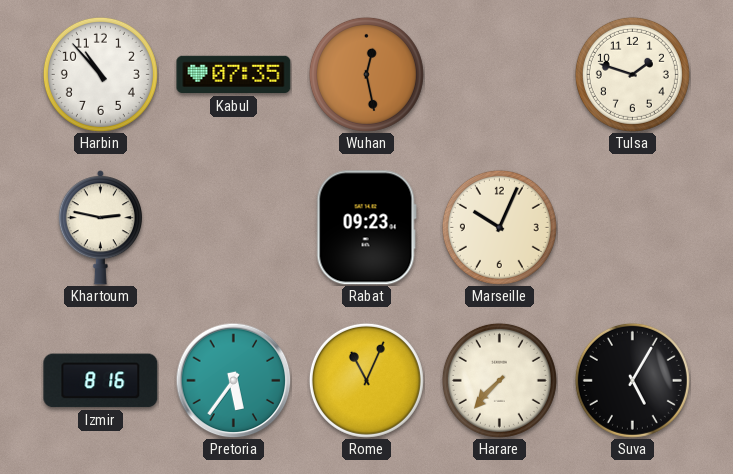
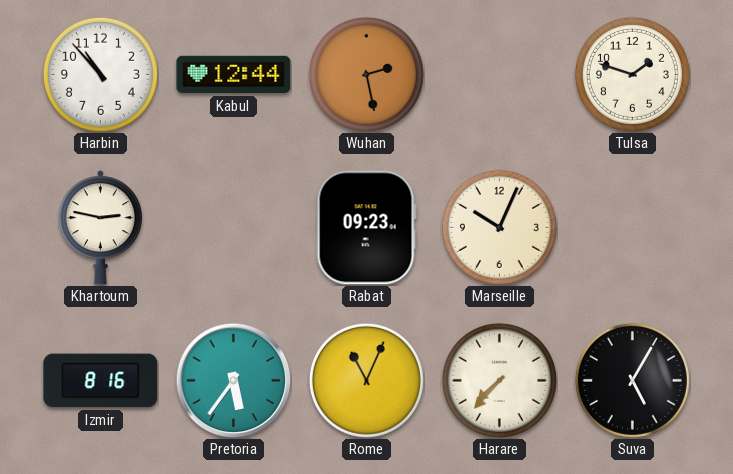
Kabul: 07:35 -> 12:44 (234, 75)
Wuhan: 12:28 -> 2:28 (366, 74)
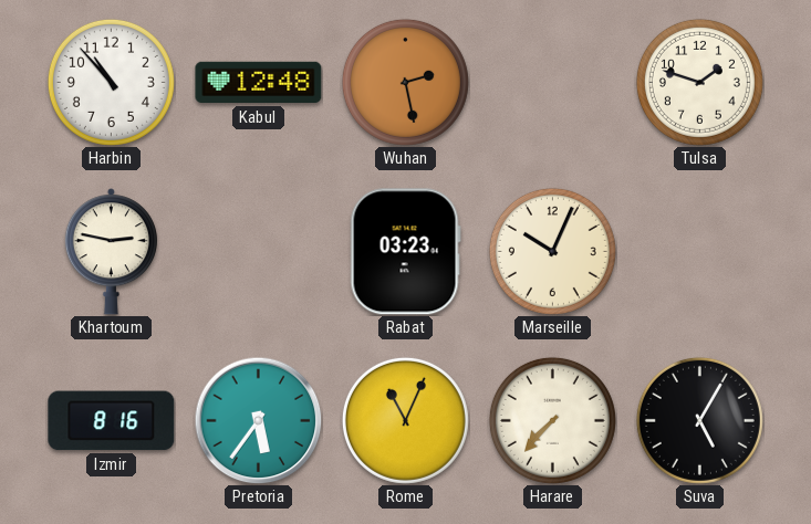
Kabul: 12:44 -> 12:48 (259, 83)
Rabat: 09:23 -> 03:23 (405, 252)
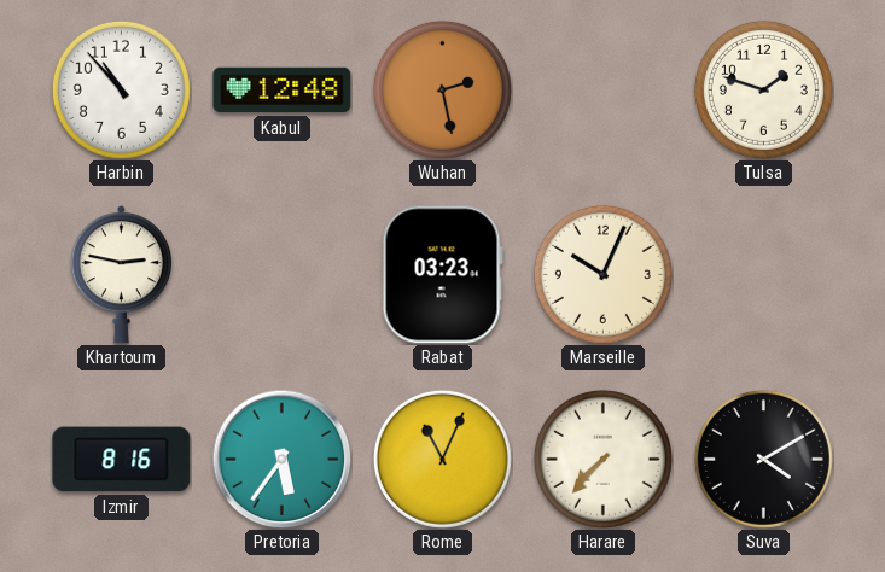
Suva: 5:05 -> 4:10 (763, 459)
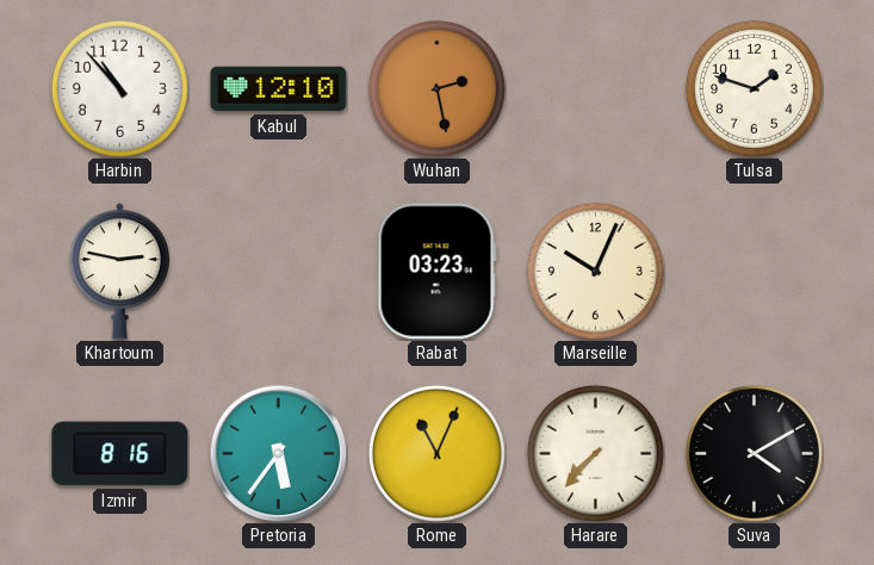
Kabul: 12:48 -> 12:10 (279, 89)
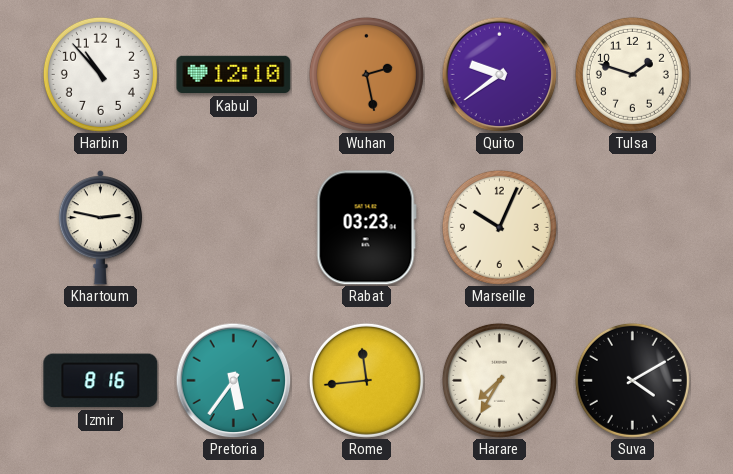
Quito: none -> 9:39 (499, 74)
Rome: 11:04 -> 11:44 (366, 380)
Harare: 7:37 -> 7:35 (499, 380)
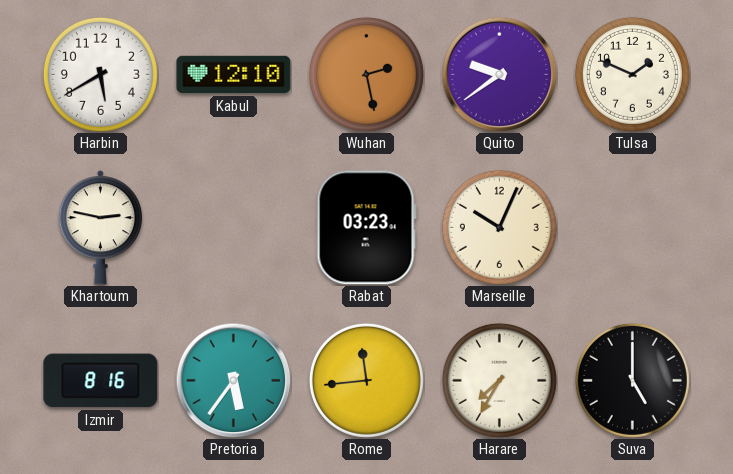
Harbin: 10:53 -> 5:40 (100, 74)
Tulsa: 1:48 -> 1:49 (632, 74)
Suva: 4:10 -> 5:00 (632, 380)
